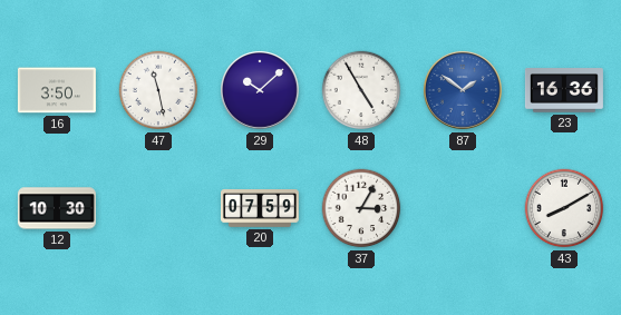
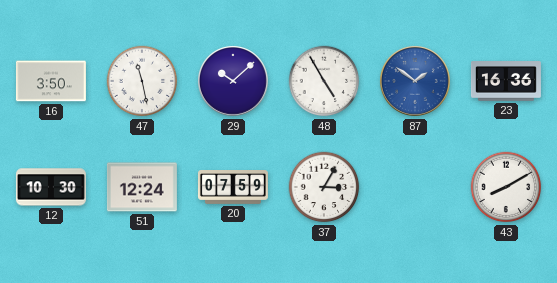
51: none -> 12:24 (142, 187)
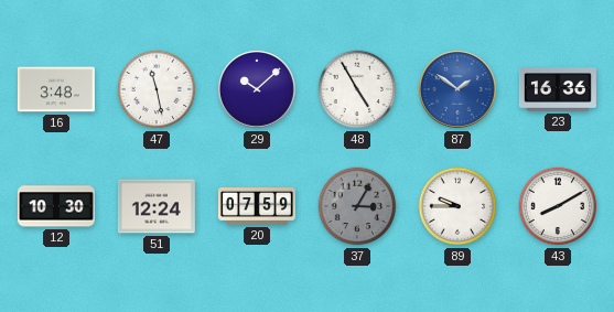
16: 3:50 -> 3:48 (56, 89)
37 dial: white -> grey (357, 206)
89: none -> 9:45 (457, 206)
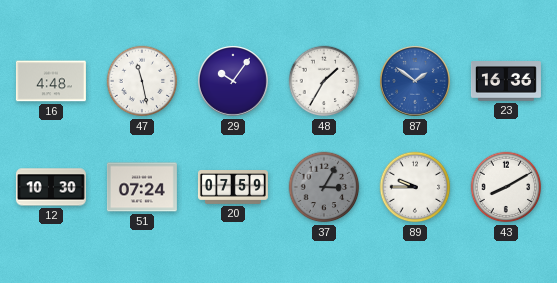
16: 3:48 -> 4:48 (51, 81)
29: 10:08 -> 10:06 (233, 81)
48: 4:55 -> 1:35 (324, 81)
51: 12:24 -> 07:24 (142, 187)
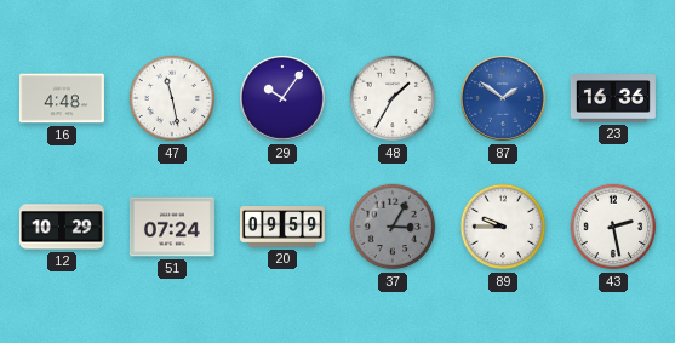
12: 10:30 -> 10:29 (62, 227)
20: 07:59 -> 09:59 (282, 228)
43: 8:10 -> 2:28 (613, 227)
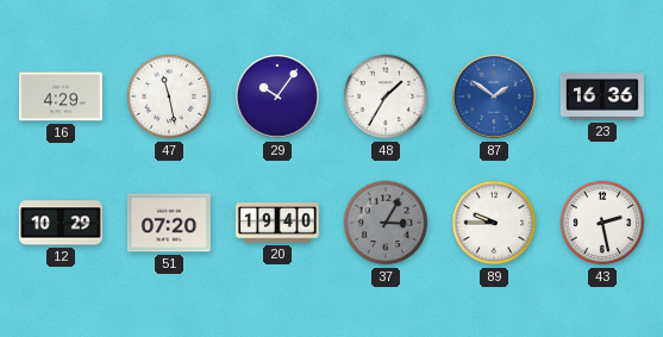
16: 4:48 -> 4:29 (61, 96)
51: 07:24 -> 07:20 (169, 223)
20: 09:59 -> 19:40 (277, 224)
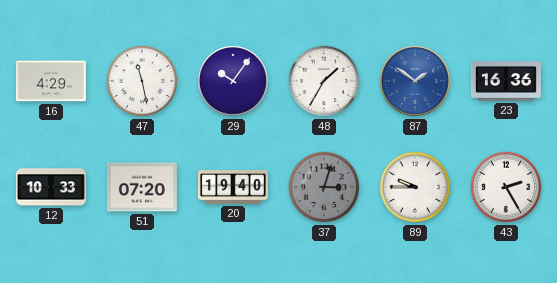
12: 10:29 -> 10:33 (51, 187)
37: 3:05 -> 3:03 (324, 187)
43: 2:28 -> 2:25 (506, 187)
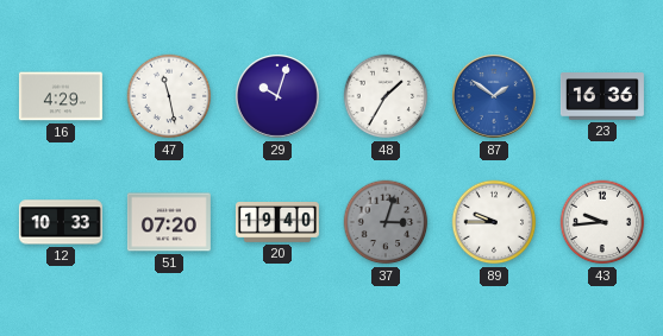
29: 10:06 -> 10:03 (277, 96)
43: 2:25 -> 9:44 (602, 222)
